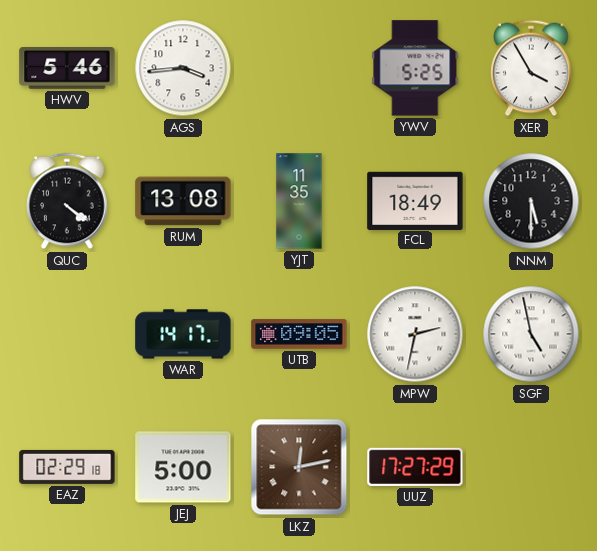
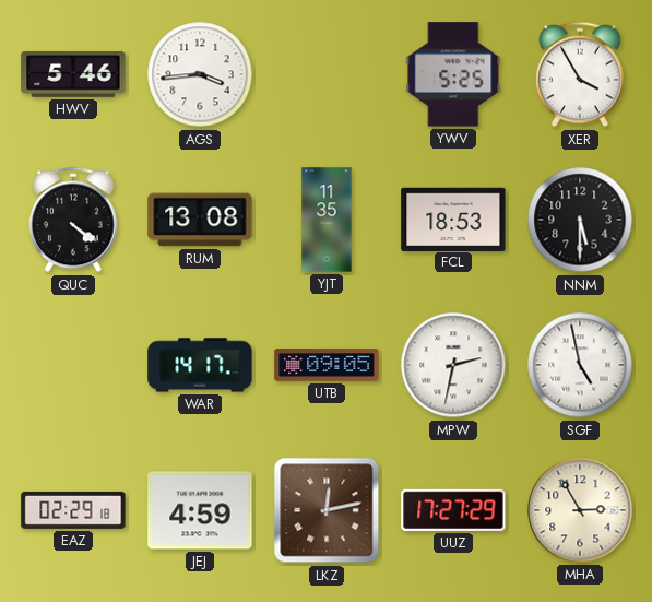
FCL: 18:49 -> 18:53 (453, 219)
JEJ: 5:00 -> 4:59 (200, 510)
MHA: none -> 2:55 (580, 510)
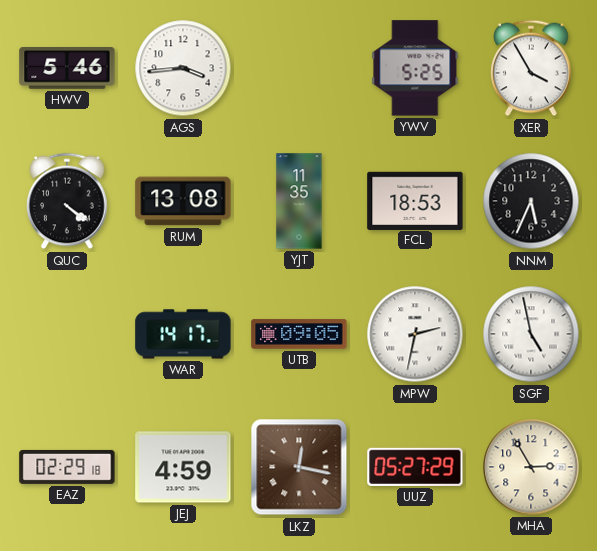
NNM: 5:30 -> 5:34 (531, 201)
LKZ: 12:13 -> 12:17 (299, 467)
UUZ: 17:27 -> 05:27 (415, 467)
